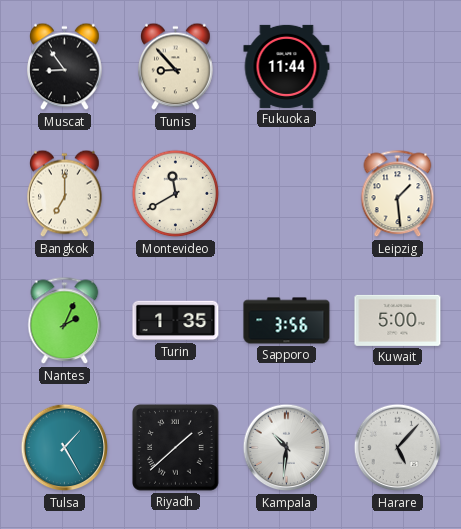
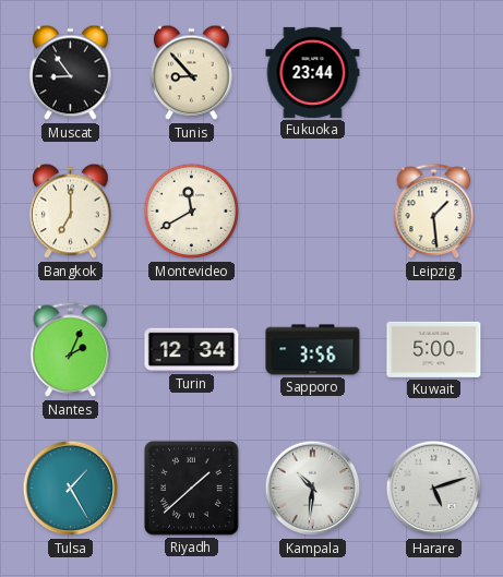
Fukuoka: 11:44 -> 23:44 (313, 72)
Turin: 1:35 -> 12:34 (192, 350)
Harare: 5:07 -> 5:12 (434, 489)
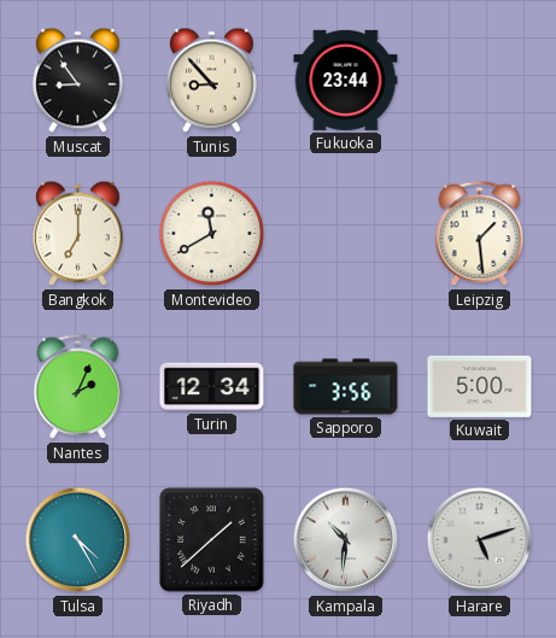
Tulsa: 1:25 -> 4:25 (78, 540)
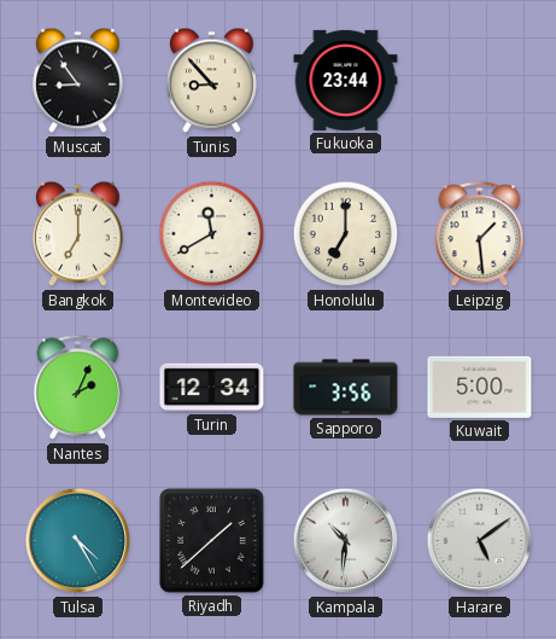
Honolulu: none -> 7:00 (346, 234)
Harare: 5:12 -> 5:09 (480, 541)
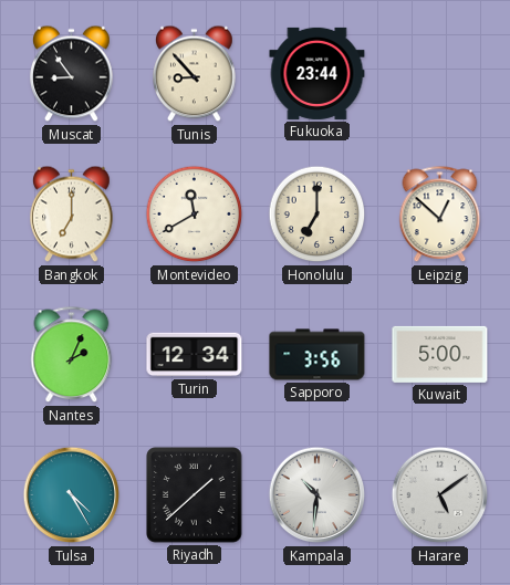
Leipzig: 1:29 -> 12:52 (440, 215)
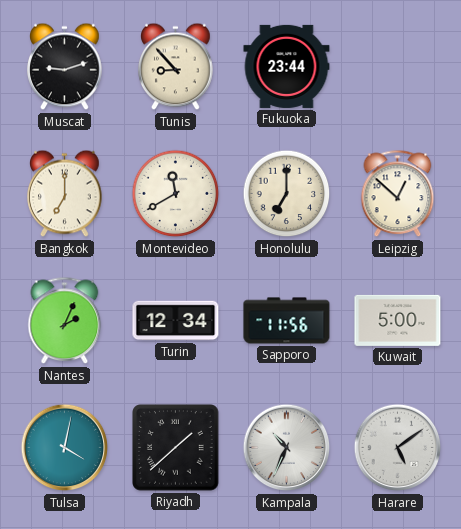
Muscat: 8:54 -> 9:12 (65, 67)
Sapporo: 3:56 -> 11:56 (287, 321)
Tulsa: 4:25 -> 4:02 (65, 448)
Kampala: 10:31 -> 10:34 (287, 448)
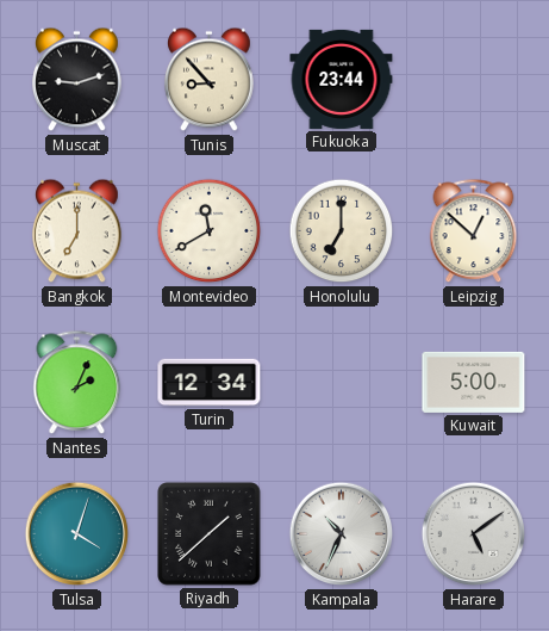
Sapporo: 11:56 -> none (287, 321)
Tulsa: 4:02 -> 4:03 (77, 534)
